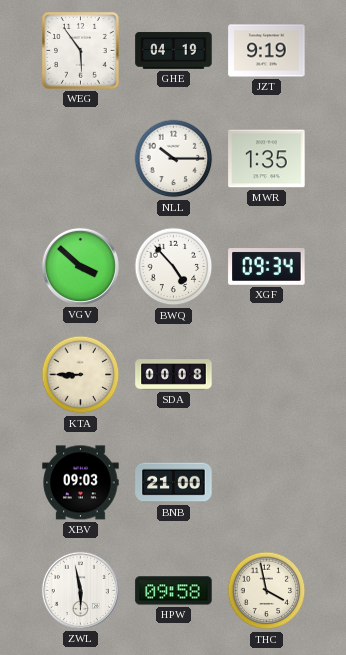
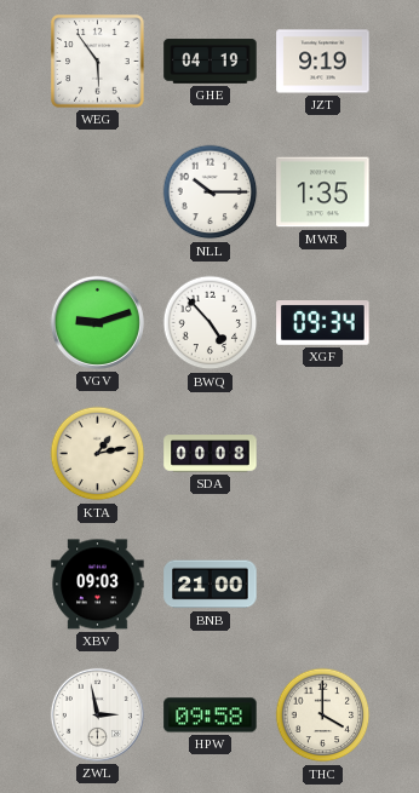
VGV: 3:52 -> 9:12 (97, 322)
KTA: 8:45 -> 1:13 (98, 454)
ZWL: 5:58 -> 2:58 (97, 714)
THC: 3:58 -> 4:00 (323, 716)
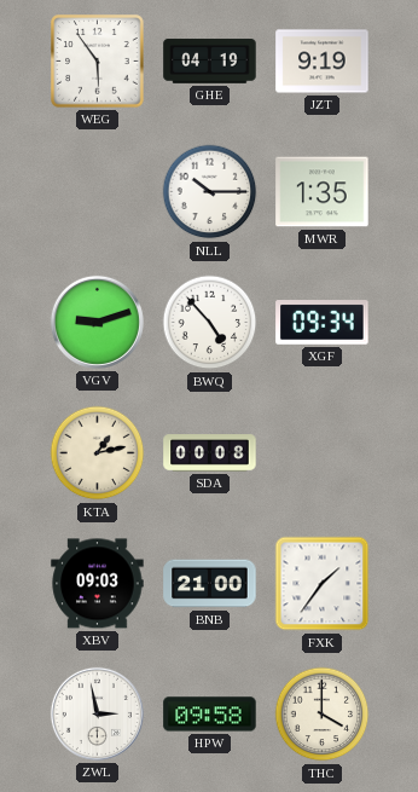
FXK: none -> 1:36 (323, 584)
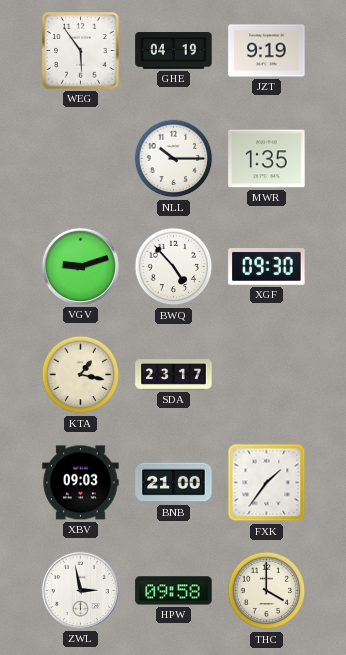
XGF: 09:34 -> 09:30 (267, 267)
KTA: 1:13 -> 1:17 (81, 375)
SDA: 00:08 -> 23:17 (174, 375)
